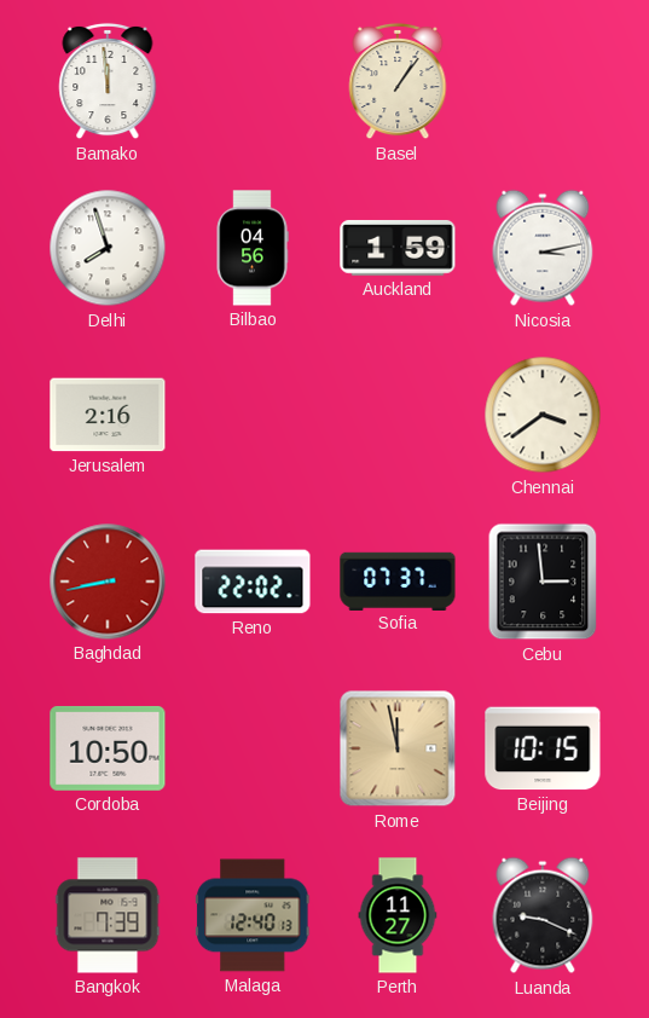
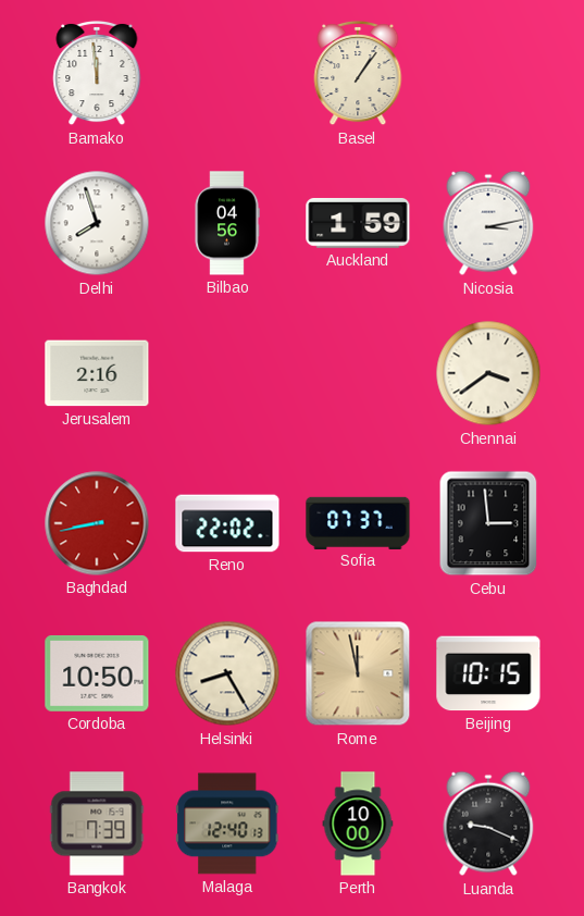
Helsinki: none -> 8:25 (227, 673)
Perth: 11:27 -> 10:00 (358, 824)
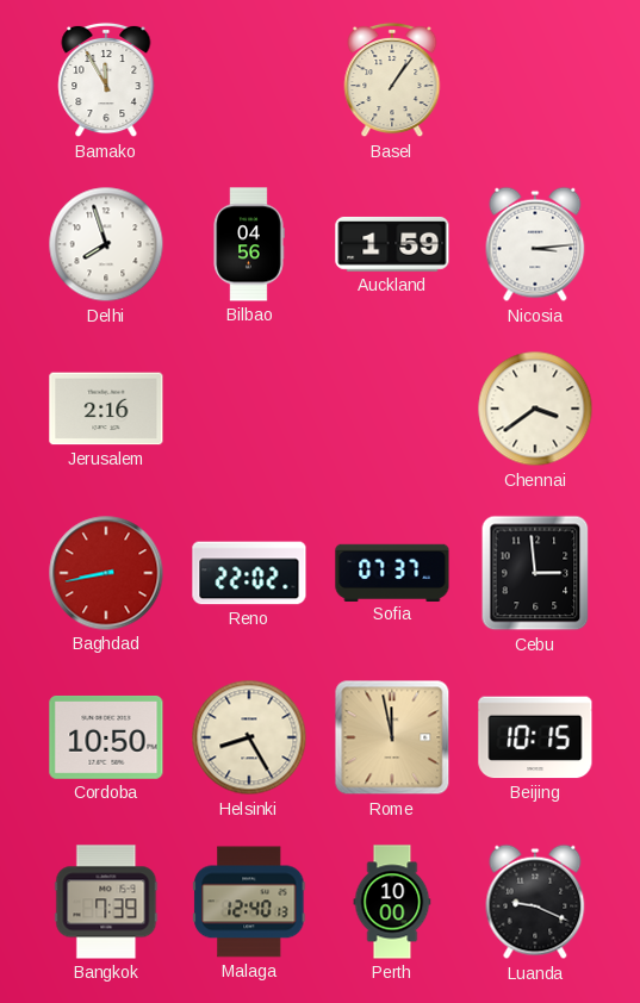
Bamako: 11:59 -> 11:55 (106, 80)
Nicosia: 3:13 -> 3:14 (535, 244)
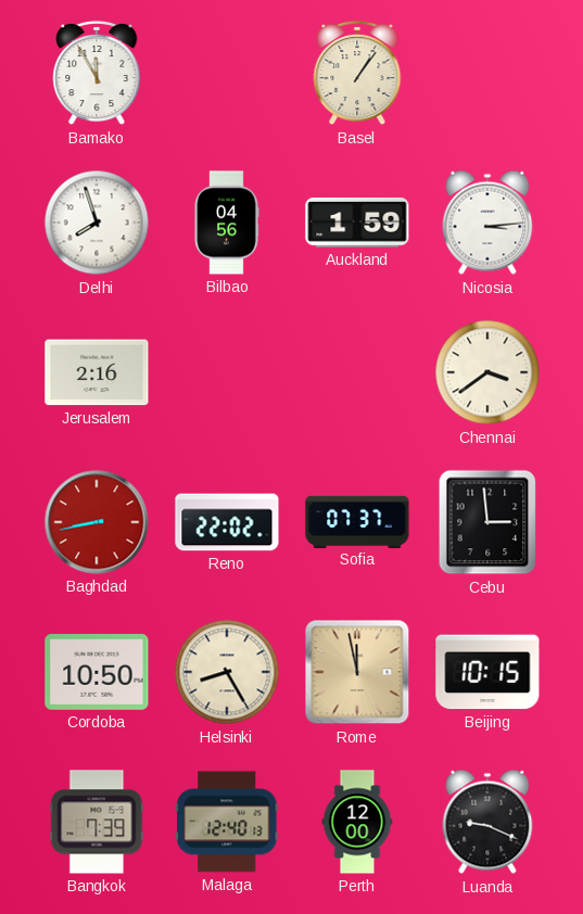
Perth: 10:00 -> 12:00 (357, 822)
